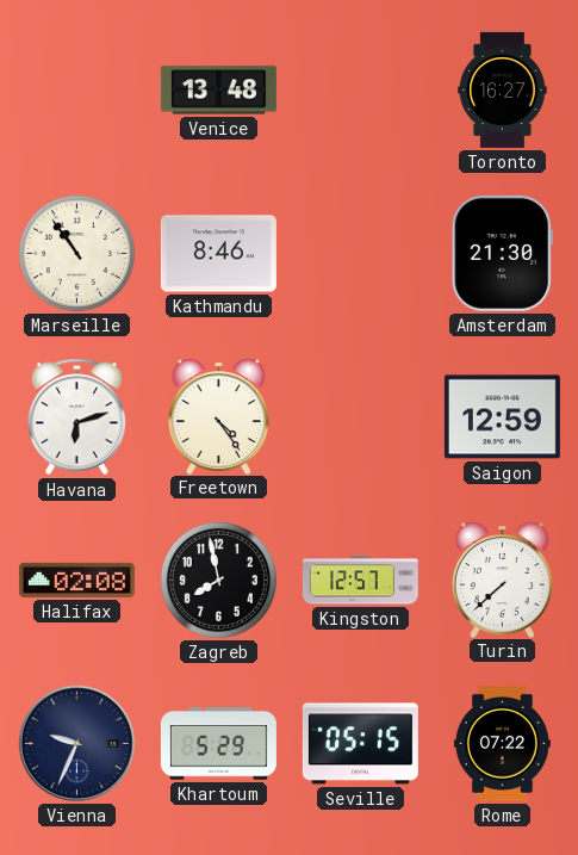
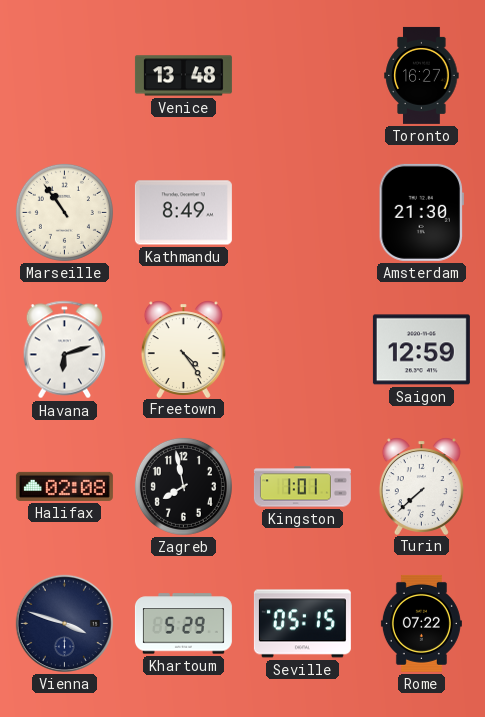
Kathmandu: 8:46 -> 8:49 (183, 213)
Kingston: 12:57 -> 1:01 (302, 487)
Vienna: 9:34 -> 3:48 (64, 623)
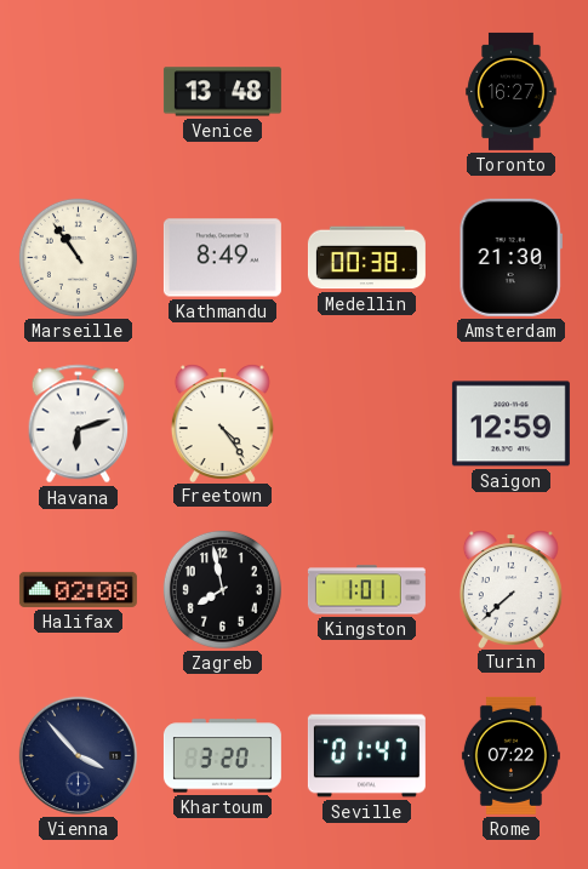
Medellin: none -> 00:38 (366, 258)
Vienna: 3:48 -> 3:53 (78, 755)
Khartoum: 5:29 -> 3:20 (222, 756)
Seville: 05:15 -> 01:47 (366, 756)
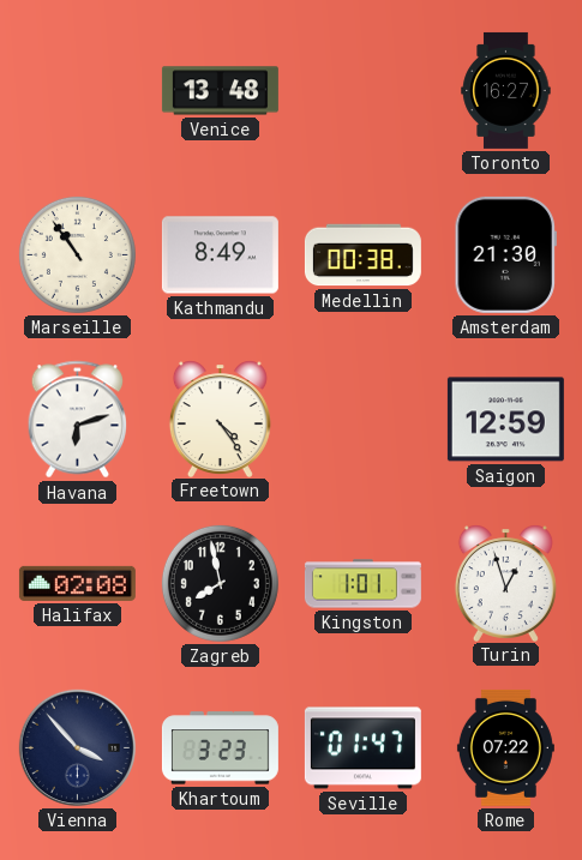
Turin: 7:38 -> 12:57 (505, 583)
Khartoum: 3:20 -> 3:23 (220, 748)
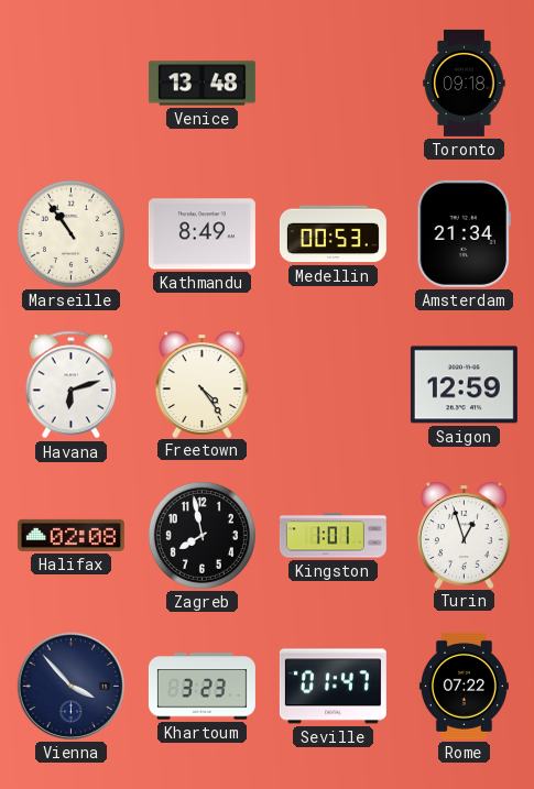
Toronto: 16:27 -> 09:18 (465, 83)
Medellin: 00:38 -> 00:53 (333, 234)
Amsterdam: 21:30 -> 21:34 (464, 233)
